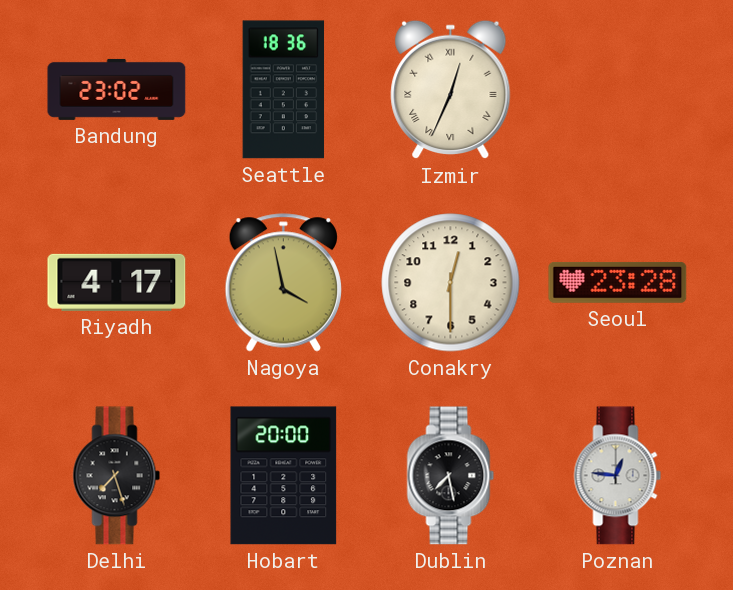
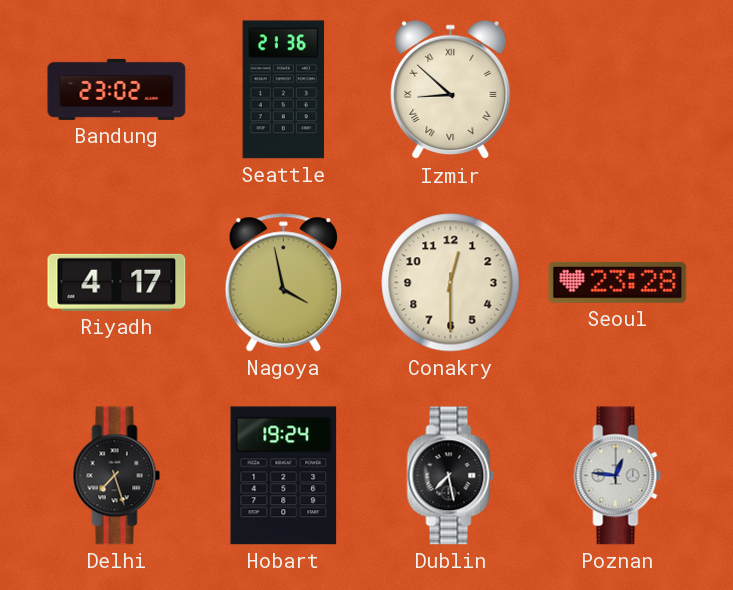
Seattle: 18:36 -> 21:36 (284, 90)
Izmir: 12:34 -> 8:52 (451, 90)
Hobart: 20:00 -> 19:24 (284, 476)
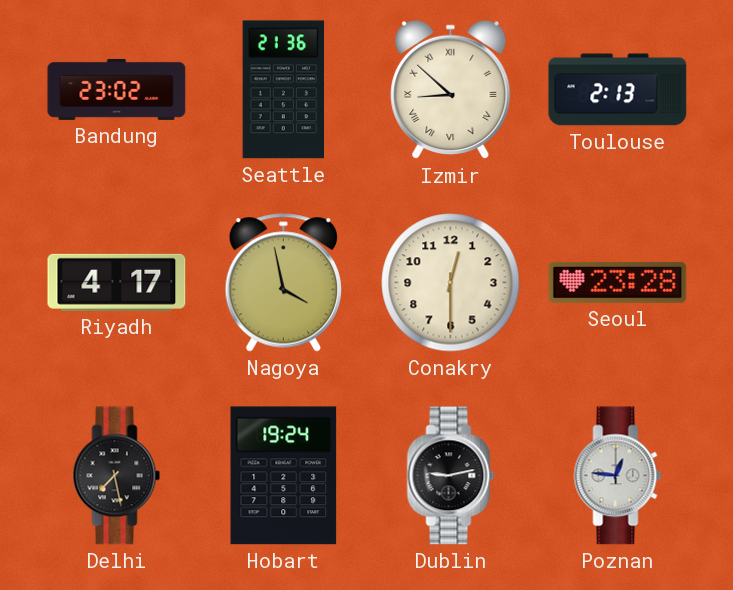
Toulouse: none -> 2:13 (618, 90)
Delhi: 7:27 -> 7:28 (117, 476)
Dublin: 7:28 -> 9:13 (451, 476)
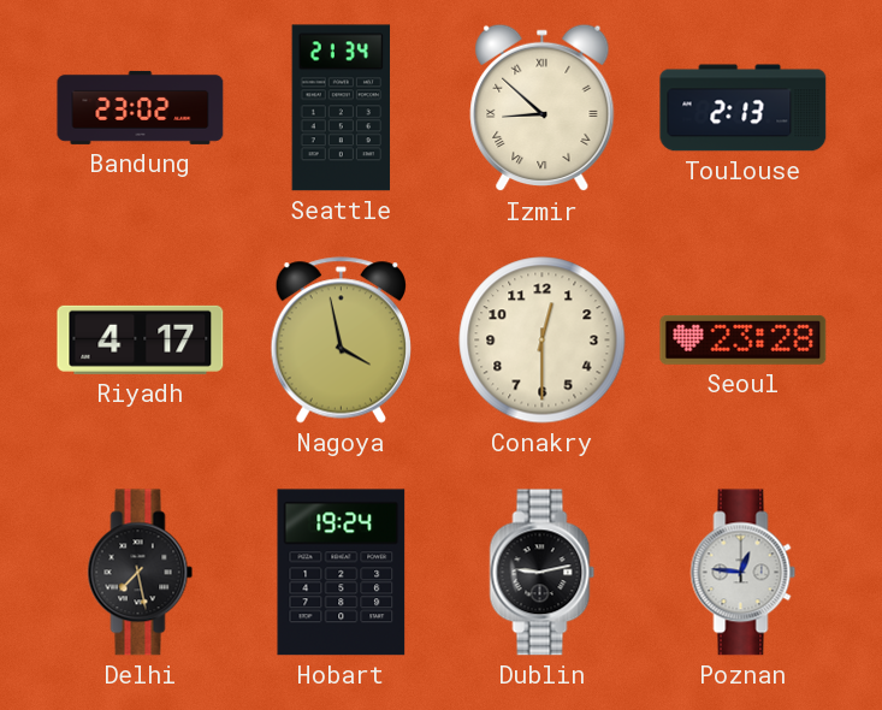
Seattle: 21:36 -> 21:34 (342, 108)
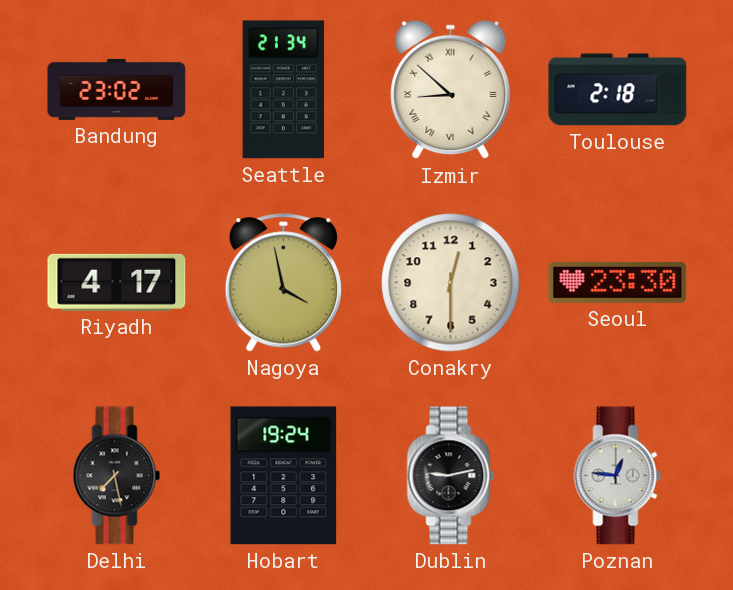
Toulouse: 2:13 -> 2:18 (618, 90)
Seoul: 23:28 -> 23:30 (618, 282)
